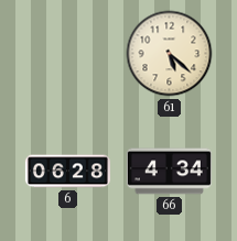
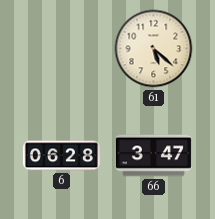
66: 4:34 -> 3:47 (153, 156)
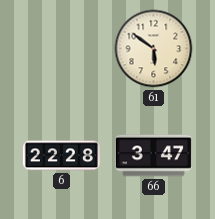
61: 5:22 -> 5:51 (154, 49)
6: 06:28 -> 22:28 (61, 156)
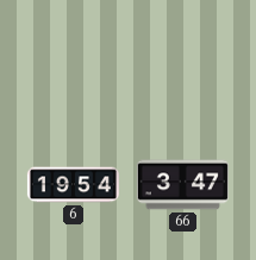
61: 5:51 -> none (154, 49)
6: 22:28 -> 19:54 (73, 185)
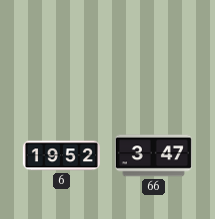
6: 19:54 -> 19:52 (61, 156)
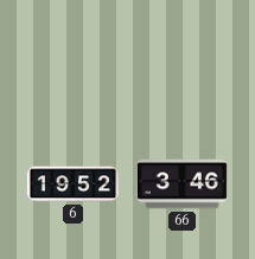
66: 3:47 -> 3:46 (181, 184)
